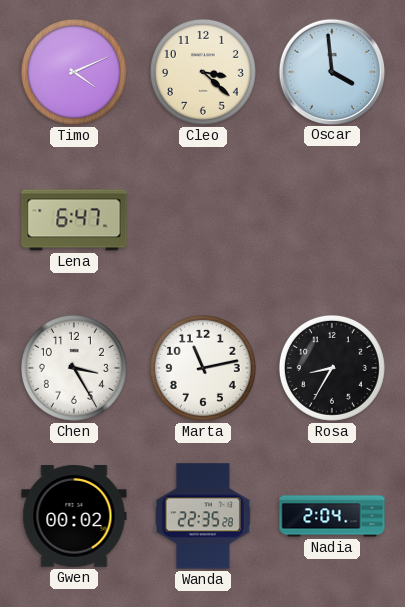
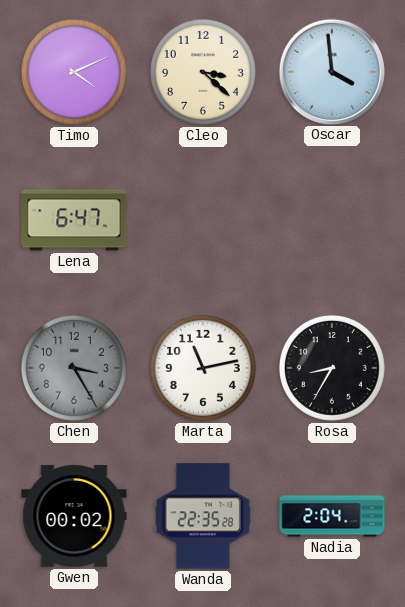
Chen dial: white -> grey (74, 368)
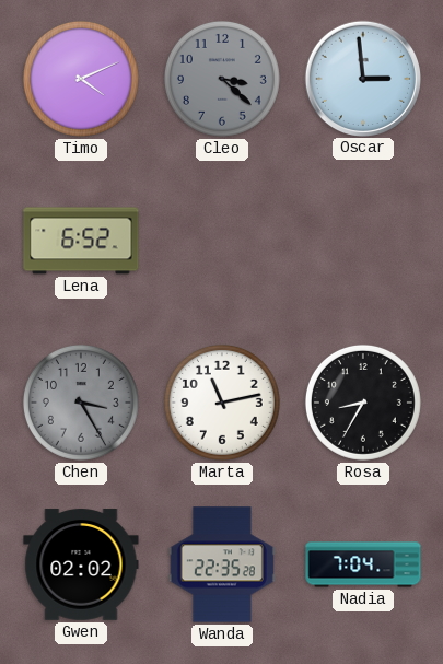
Cleo dial: cream -> grey (222, 79)
Oscar: 3:59 -> 2:59 (362, 78)
Lena: 6:47 -> 6:52 (81, 241)
Gwen: 00:02 -> 02:02 (81, 564)
Nadia: 2:04 -> 7:04 (363, 564)
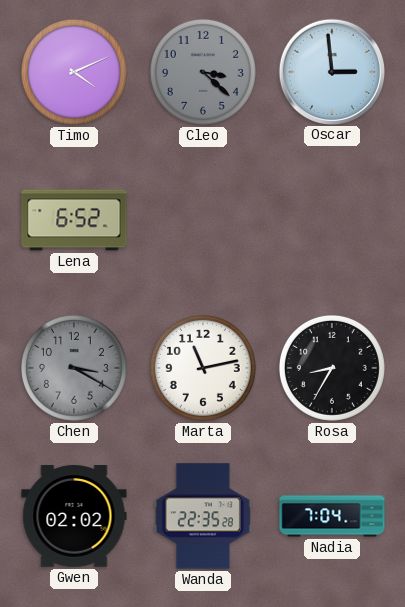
Chen: 3:25 -> 3:20 (74, 368)
